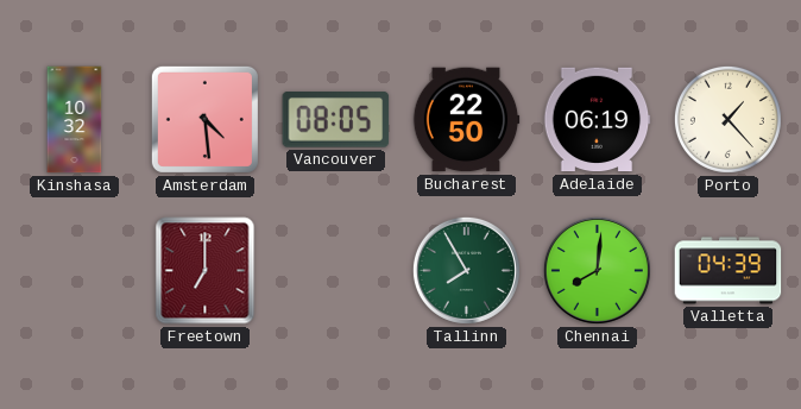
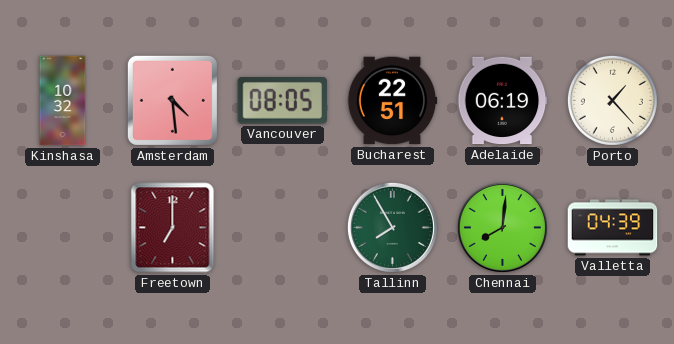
Bucharest: 22:50 -> 22:51 (392, 101)
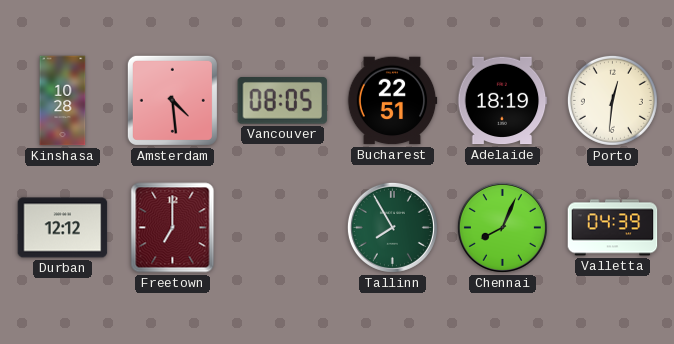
Kinshasa: 10:32 -> 10:28 (63, 101)
Adelaide: 06:19 -> 18:19 (502, 101)
Porto: 1:23 -> 12:31 (612, 100)
Durban: none -> 12:12 (63, 228)
Chennai: 8:01 -> 8:04 (502, 227)
